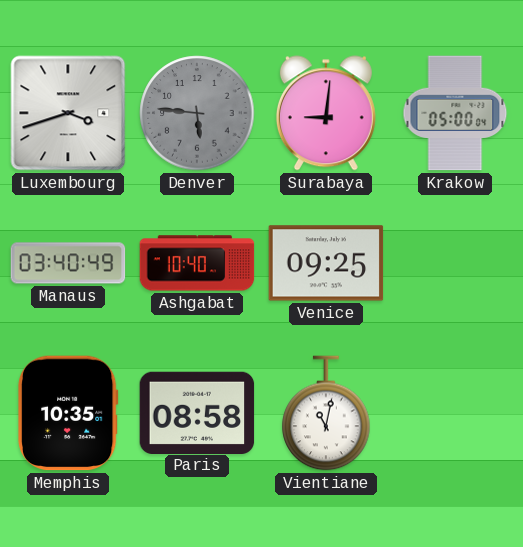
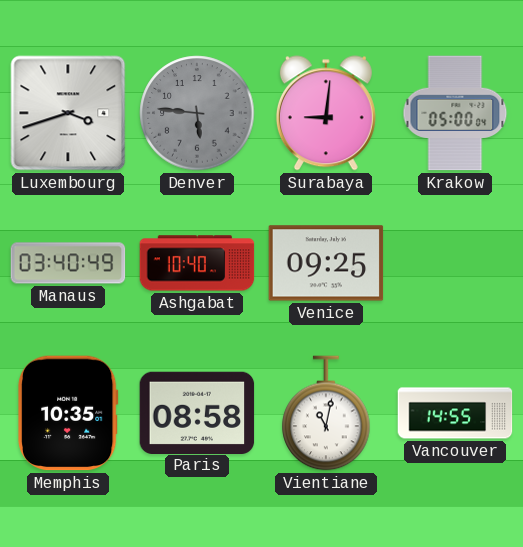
Vancouver: none -> 14:55 (455, 413)
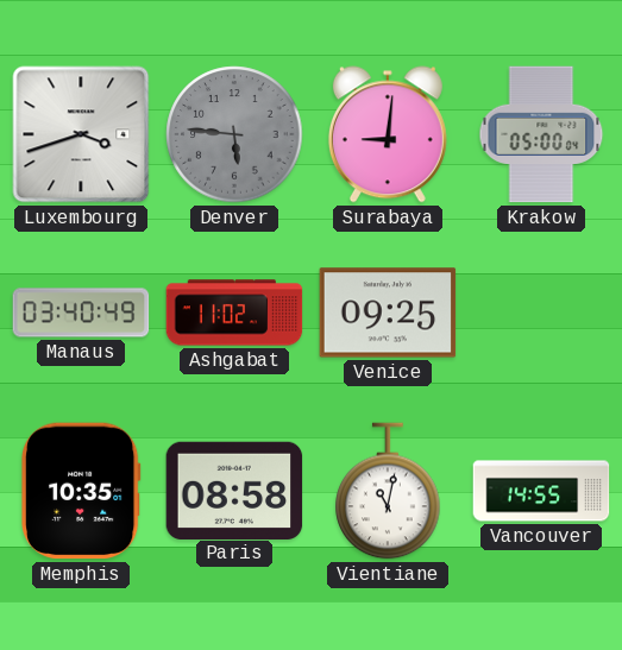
Ashgabat: 10:40 -> 11:02 (234, 313)
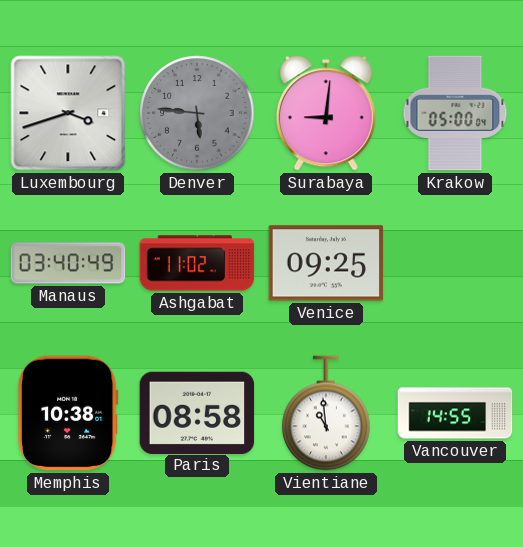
Memphis: 10:35 -> 10:38 (68, 413)
Vientiane: 11:02 -> 10:59 (326, 413)
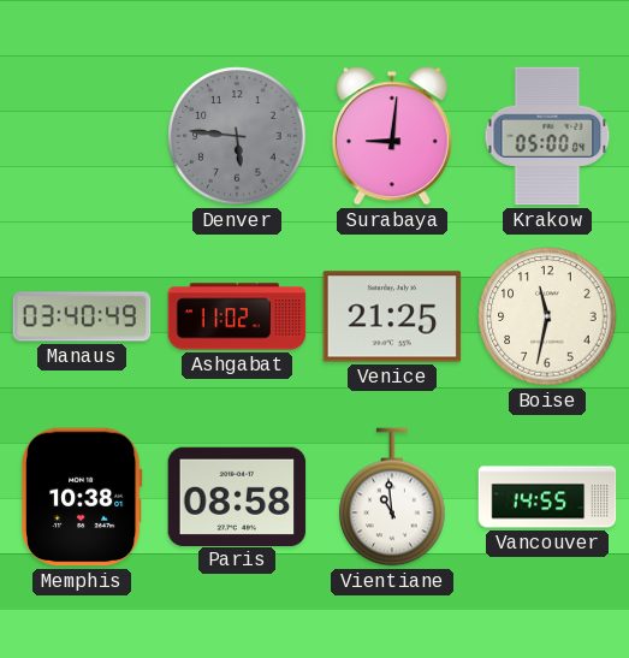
Luxembourg: 3:42 -> none (68, 113)
Venice: 09:25 -> 21:25 (392, 316)
Boise: none -> 11:32 (547, 316)
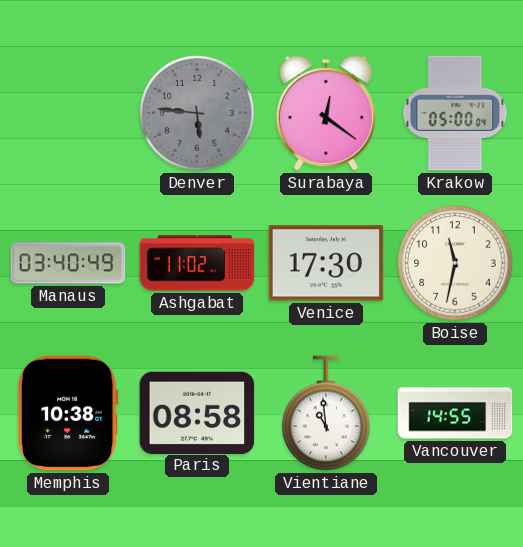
Surabaya: 9:01 -> 12:21 (326, 113)
Venice: 21:25 -> 17:30 (326, 263)
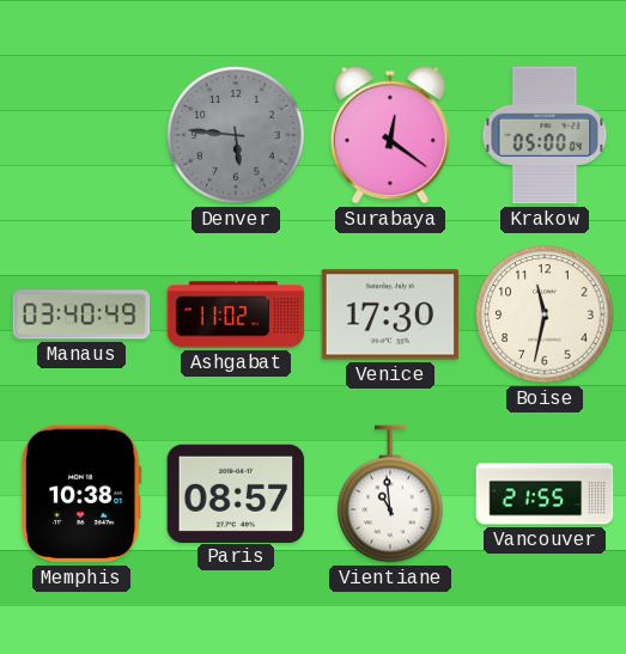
Paris: 08:58 -> 08:57 (236, 493)
Vancouver: 14:55 -> 21:55 (545, 494)
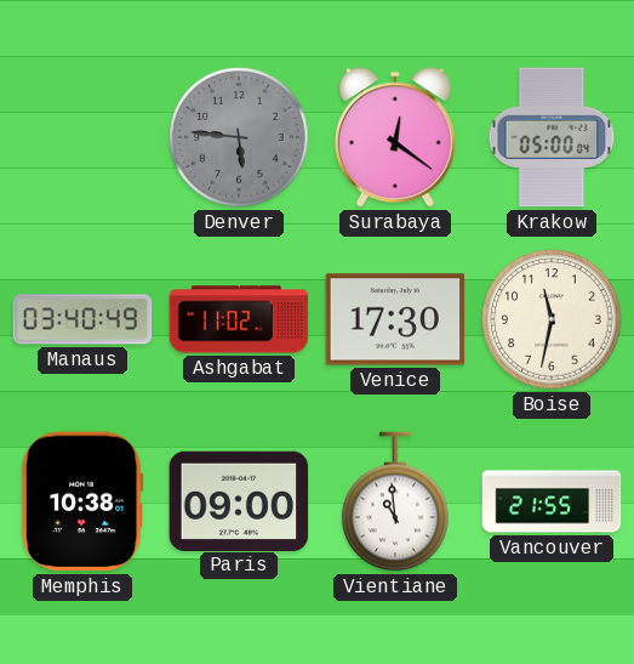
Paris: 08:57 -> 09:00 (239, 500)
